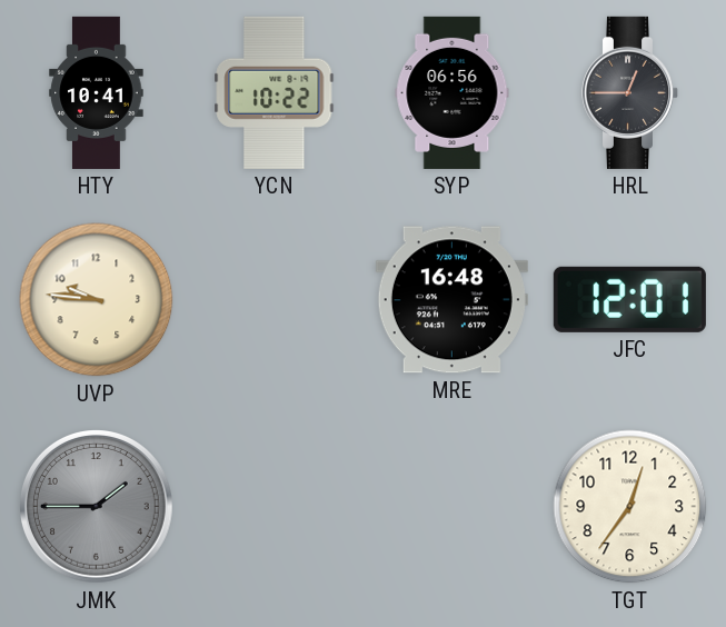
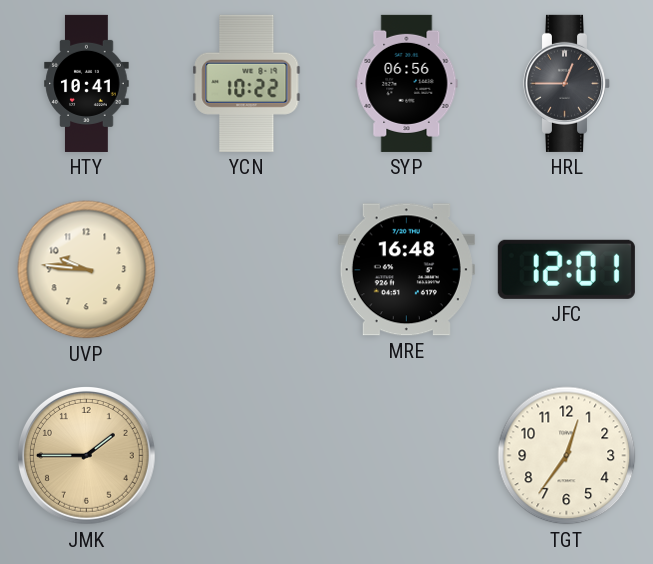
JMK dial: grey -> champagne (87, 456)
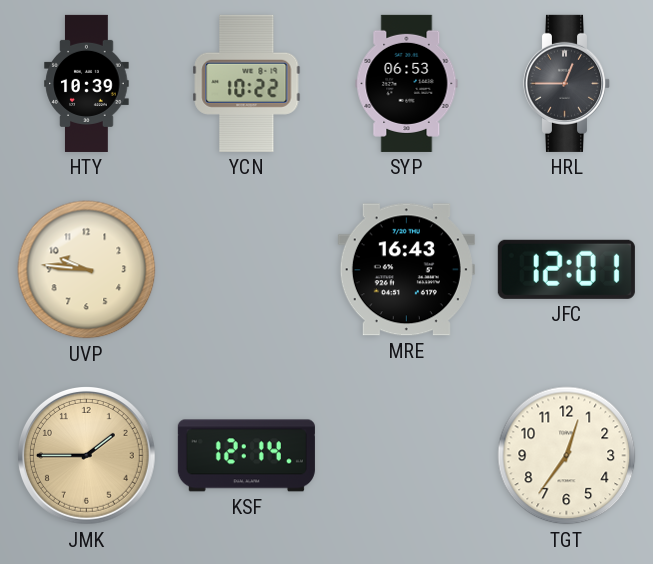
HTY: 10:41 -> 10:39 (87, 83)
SYP: 06:56 -> 06:53 (407, 83)
MRE: 16:48 -> 16:43 (406, 270)
KSF: none -> 12:14 (246, 456)
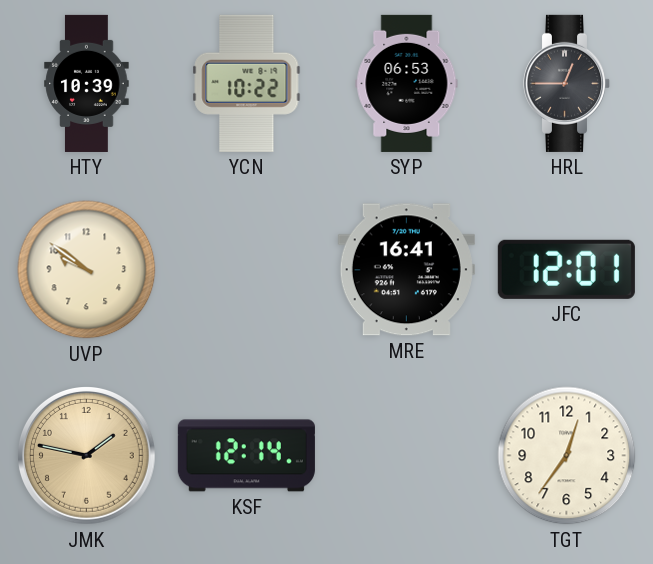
UVP: 9:46 -> 9:51 (87, 270)
MRE: 16:43 -> 16:41 (406, 270)
JMK: 1:45 -> 1:47 (87, 456)
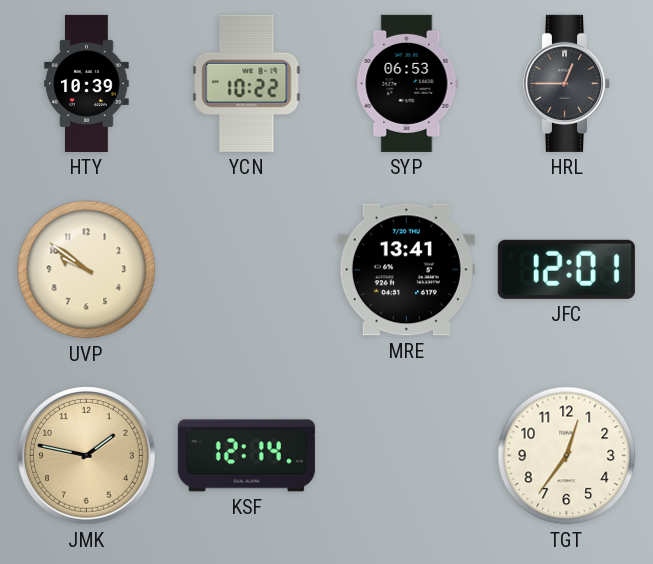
MRE: 16:41 -> 13:41 (406, 270)
